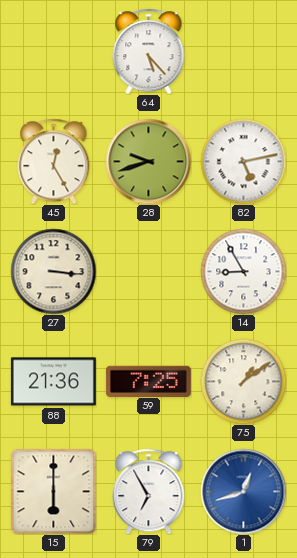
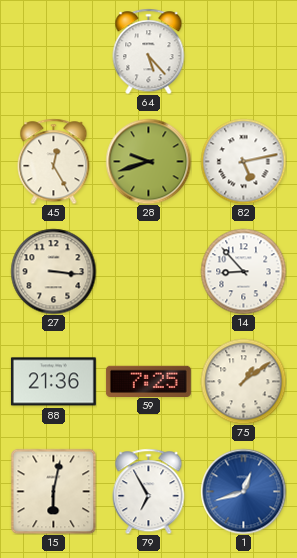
14: 8:55 -> 8:53 (243, 271)
15: 6:00 -> 6:02 (53, 491)
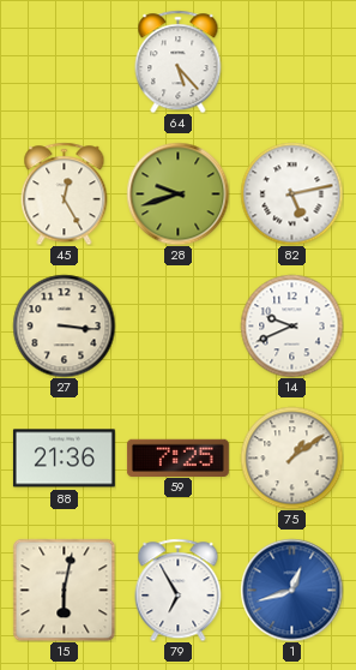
14: 8:53 -> 9:41 (291, 325)
